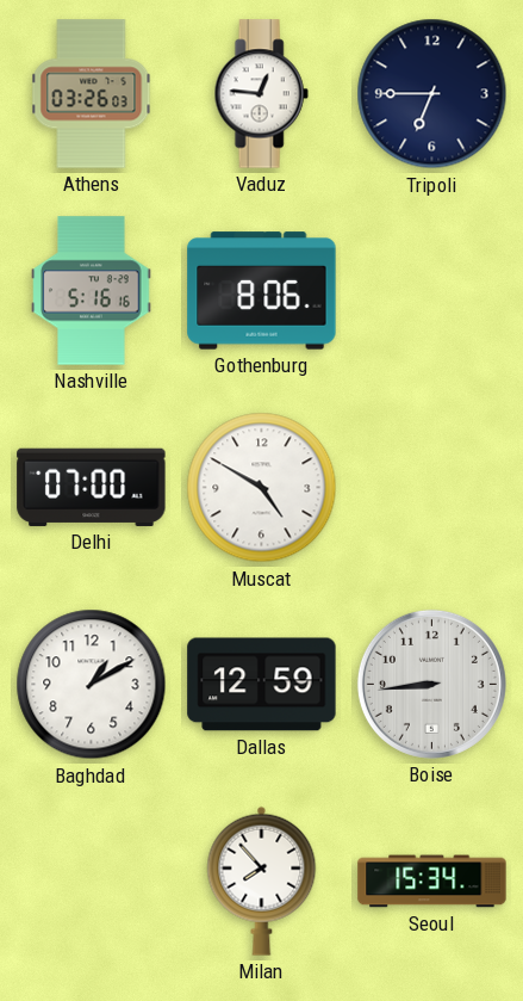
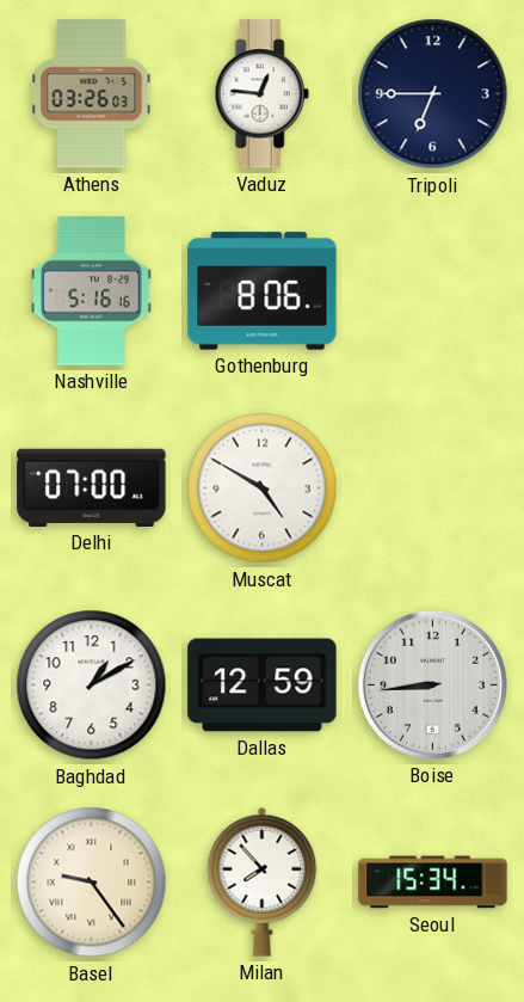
Basel: none -> 9:24 (92, 883)
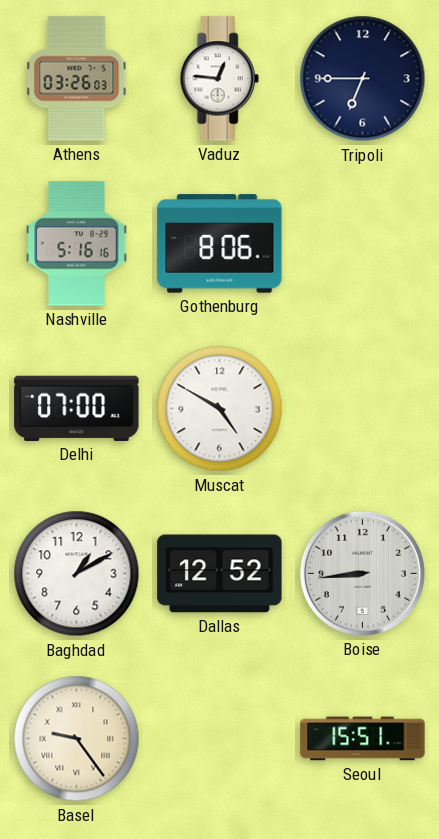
Dallas: 12:59 -> 12:52 (220, 574)
Milan: 7:53 -> none (263, 881)
Seoul: 15:34 -> 15:51 (363, 739)
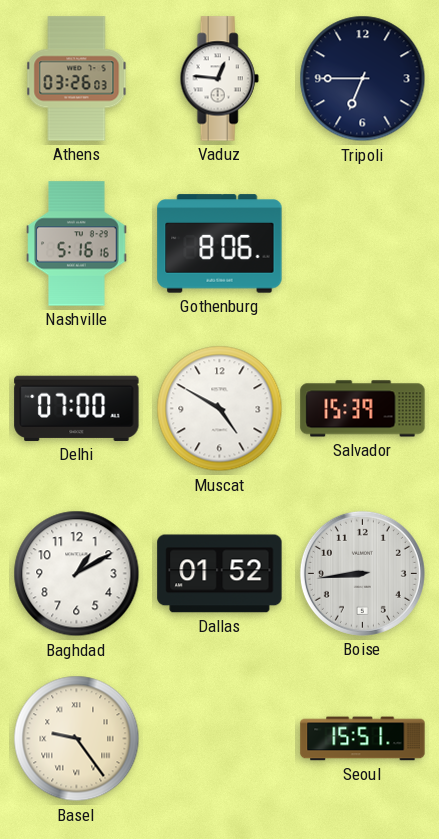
Salvador: none -> 15:39 (363, 409)
Dallas: 12:52 -> 01:52 (220, 574)
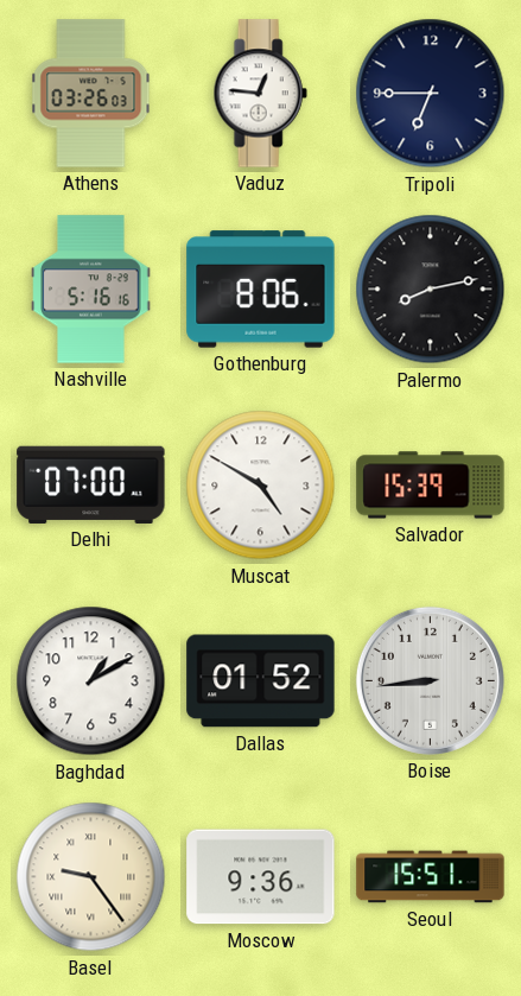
Palermo: none -> 8:13 (431, 290)
Moscow: none -> 9:36 (261, 877)
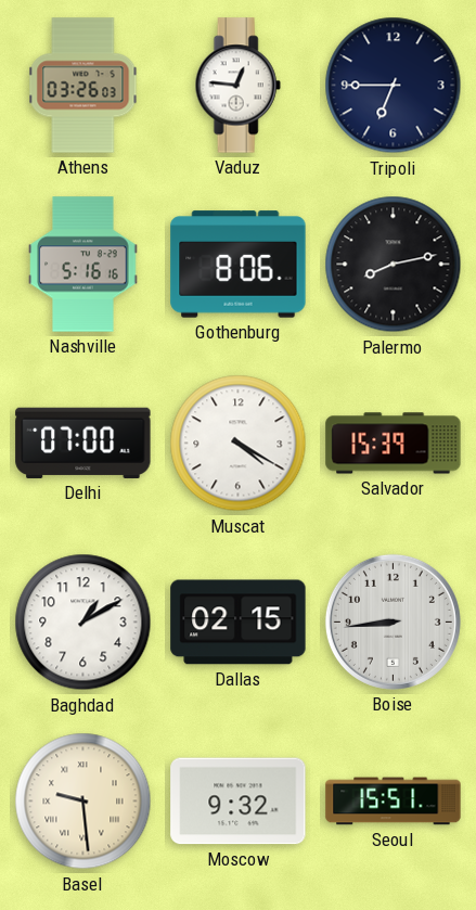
Muscat: 4:50 -> 4:20 (239, 444)
Dallas: 01:52 -> 02:15 (239, 623)
Basel: 9:24 -> 9:29 (83, 802)
Moscow: 9:36 -> 9:32 (239, 802)
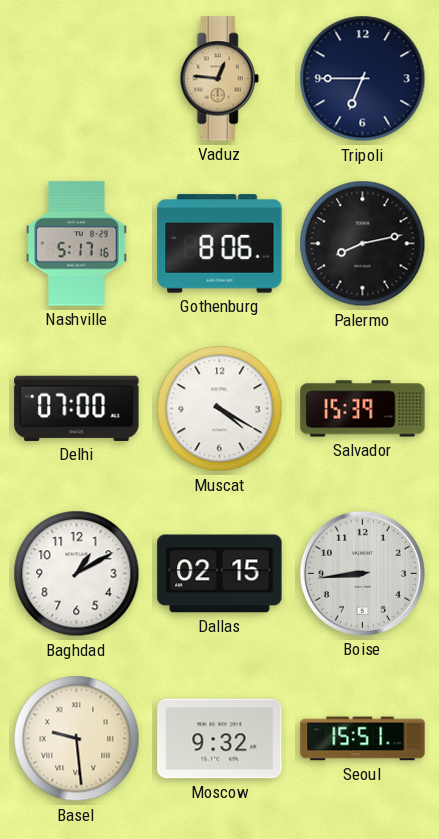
Athens: 03:26 -> none (83, 86)
Vaduz dial: white -> champagne (219, 79)
Nashville: 5:16 -> 5:17 (77, 244)
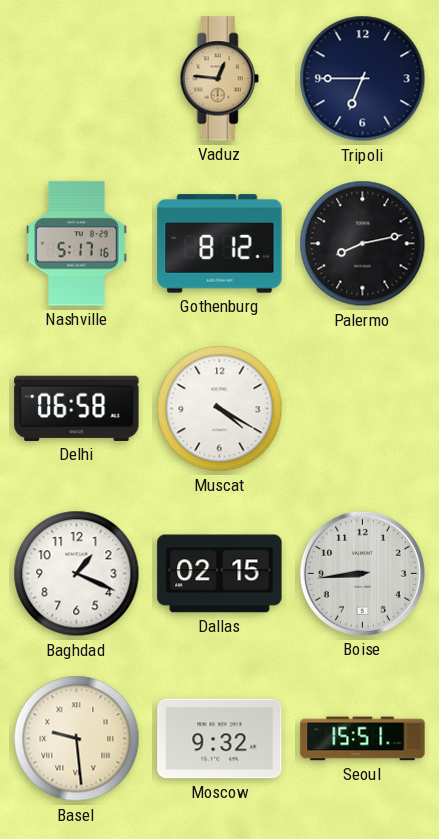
Gothenburg: 8:06 -> 8:12 (220, 244)
Delhi: 07:00 -> 06:58 (77, 408)
Salvador: 15:39 -> none (363, 409)
Baghdad: 1:10 -> 1:19 (77, 574)
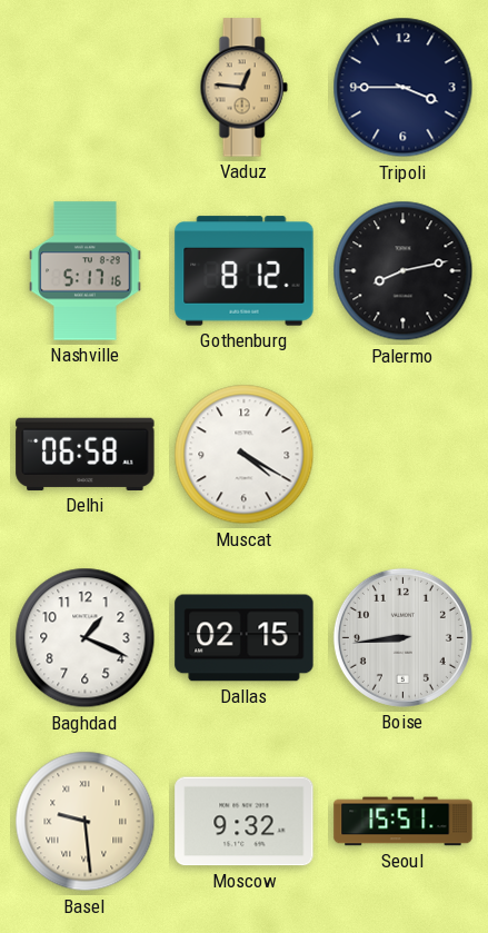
Tripoli: 6:45 -> 3:45 (404, 88)
